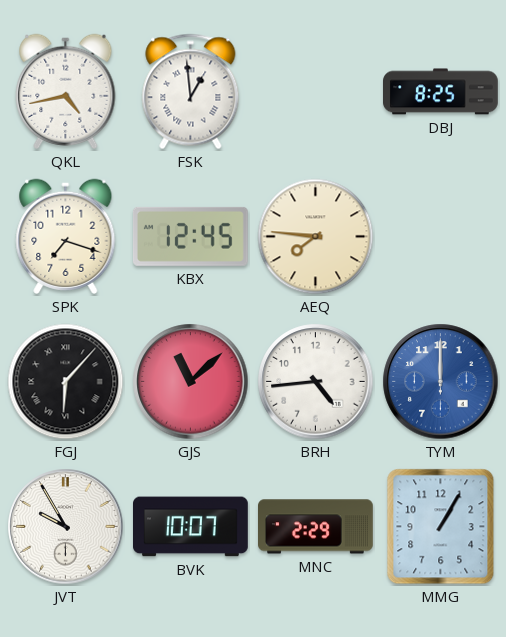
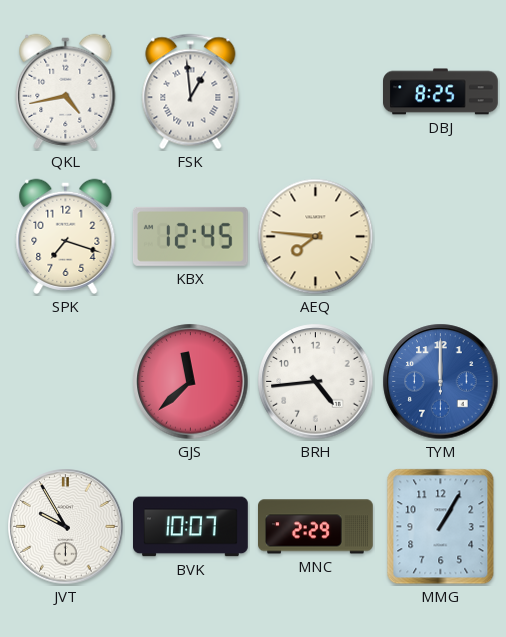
FGJ: 6:07 -> none (66, 382)
GJS: 11:08 -> 11:38 (191, 382)
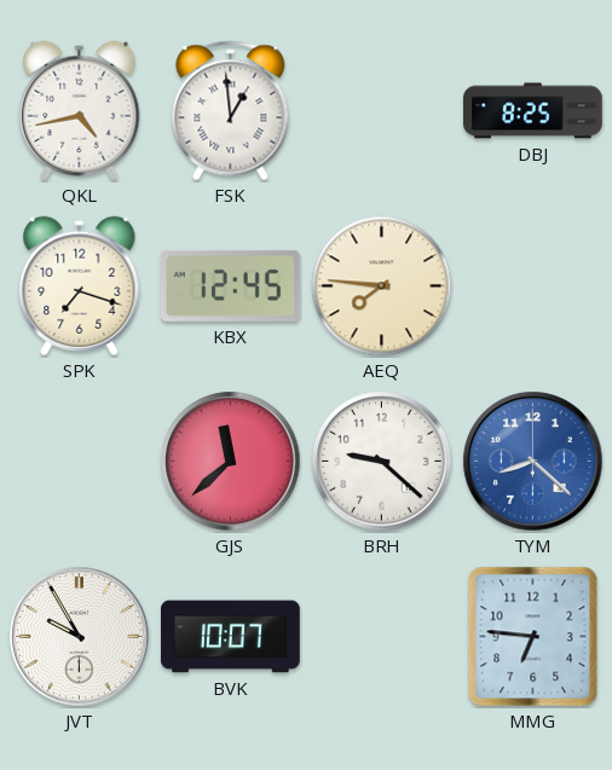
BRH: 4:44 -> 9:22 (382, 462)
TYM: 12:00 -> 8:22 (533, 462)
MNC: 2:29 -> none (316, 527)
MMG: 1:05 -> 6:46 (533, 637)
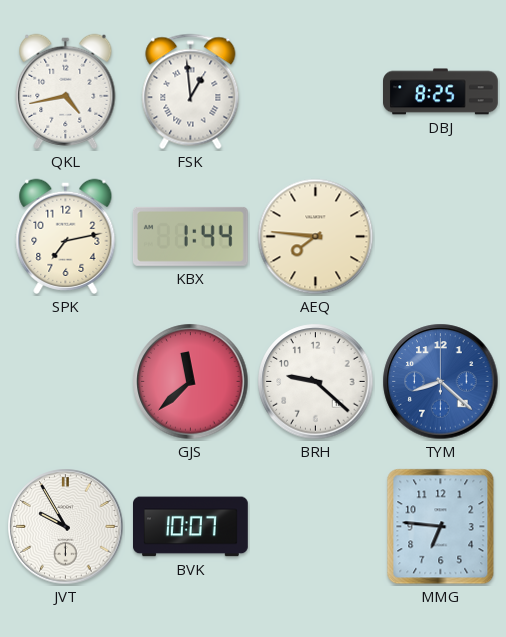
SPK: 7:18 -> 7:13 (66, 236)
KBX: 12:45 -> 1:44 (190, 236)
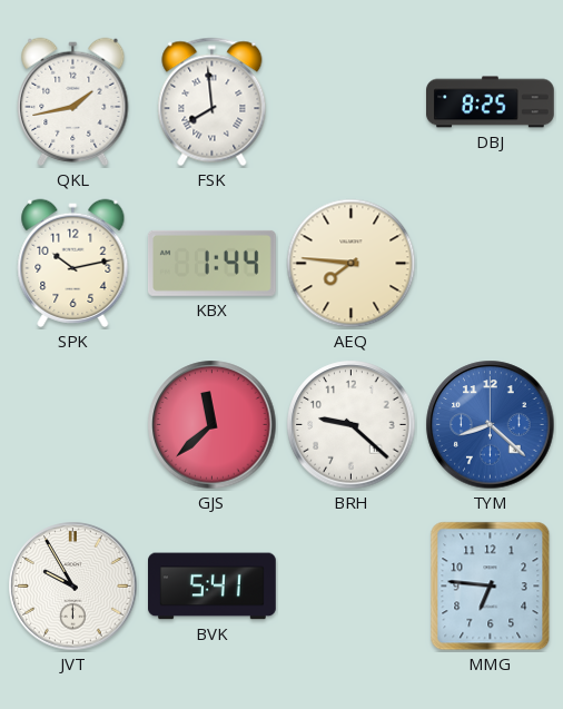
QKL: 4:43 -> 1:43 (73, 101)
FSK: 12:59 -> 7:59 (213, 102)
SPK: 7:13 -> 10:13 (73, 263)
BVK: 10:07 -> 5:41 (213, 587)
